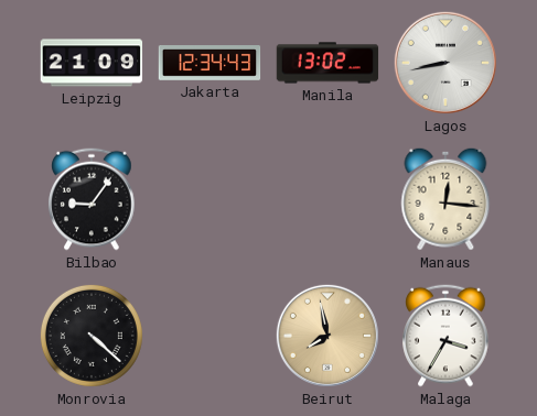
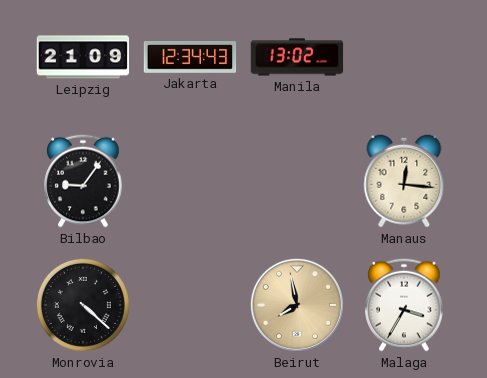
Lagos: 8:43 -> none (445, 63)
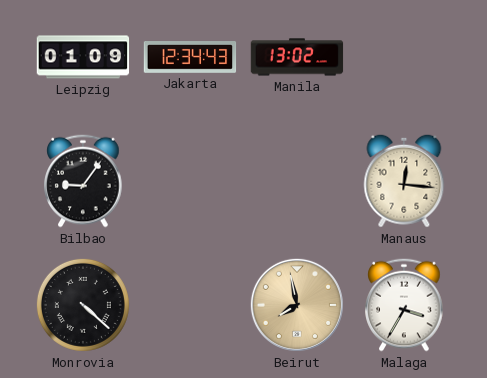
Leipzig: 21:09 -> 01:09 (83, 57)
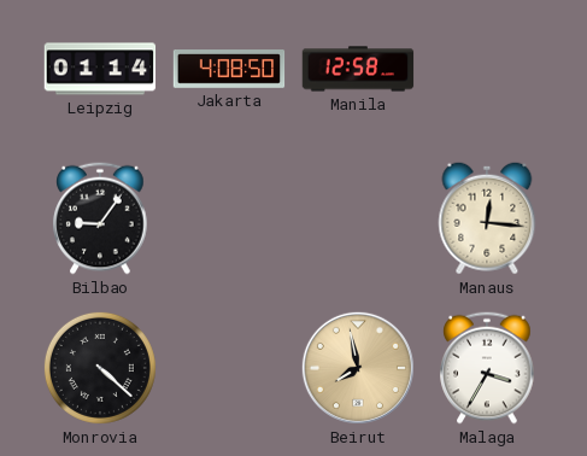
Leipzig: 01:09 -> 01:14 (100, 69)
Jakarta: 12:34 -> 4:08 (229, 70)
Manila: 13:02 -> 12:58 (358, 69)
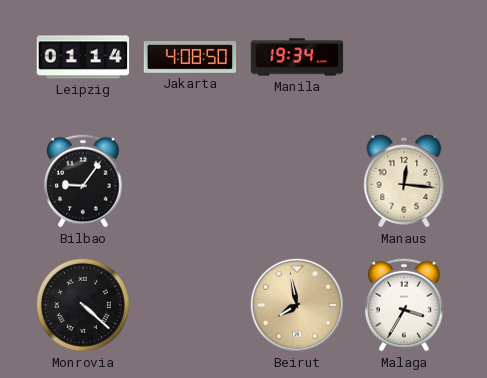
Manila: 12:58 -> 19:34 (297, 57)
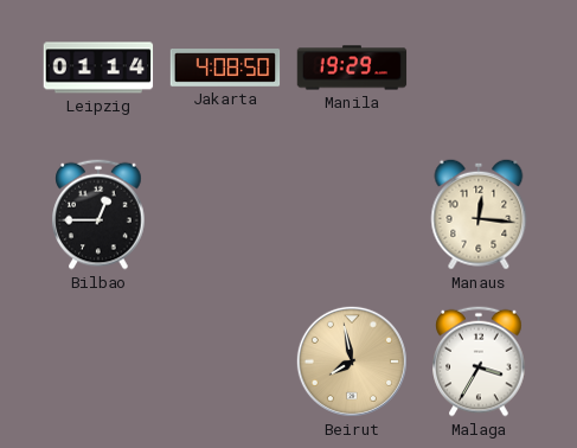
Manila: 19:34 -> 19:29 (352, 68)
Bilbao: 9:06 -> 12:45 (98, 215)
Monrovia: 4:22 -> none (83, 305)
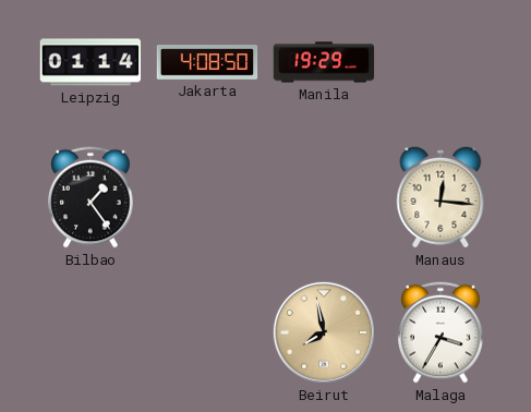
Bilbao: 12:45 -> 1:24 (90, 197)
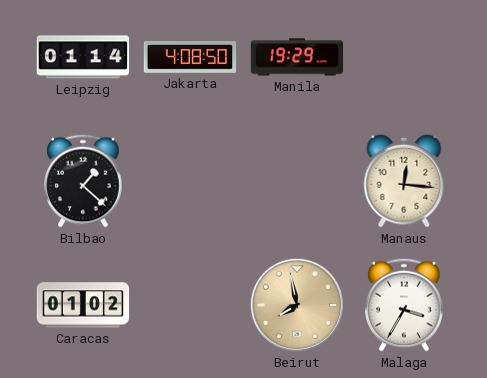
Bilbao: 1:24 -> 1:22 (83, 181)
Caracas: none -> 01:02 (83, 305)
